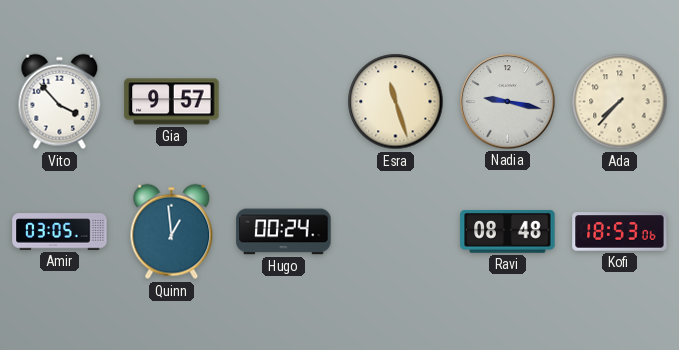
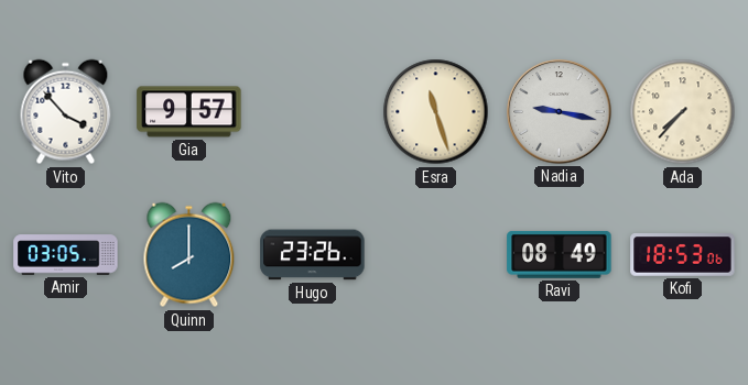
Quinn: 12:59 -> 8:00 (189, 255)
Hugo: 00:24 -> 23:26 (313, 255)
Ravi: 08:48 -> 08:49 (560, 255)
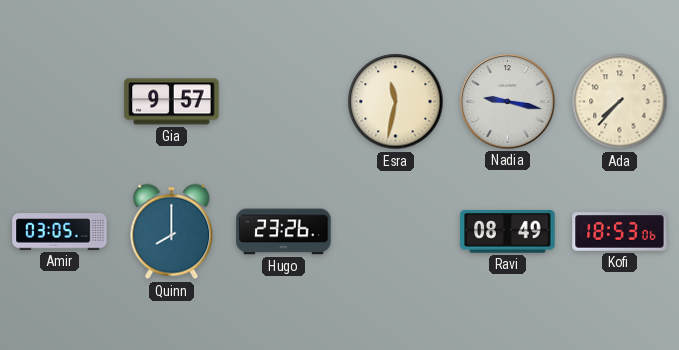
Vito: 3:53 -> none (66, 112)
Esra: 11:27 -> 11:32 (396, 102)
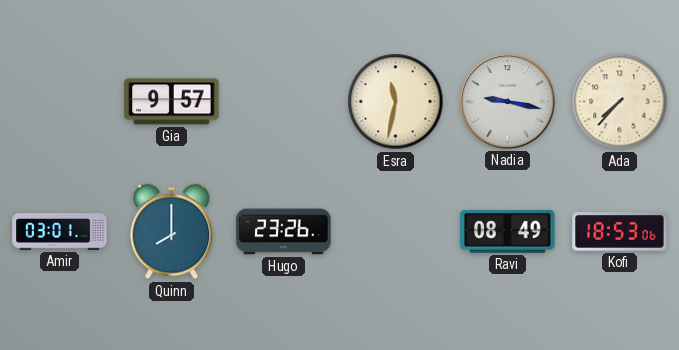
Amir: 03:05 -> 03:01 (60, 232)
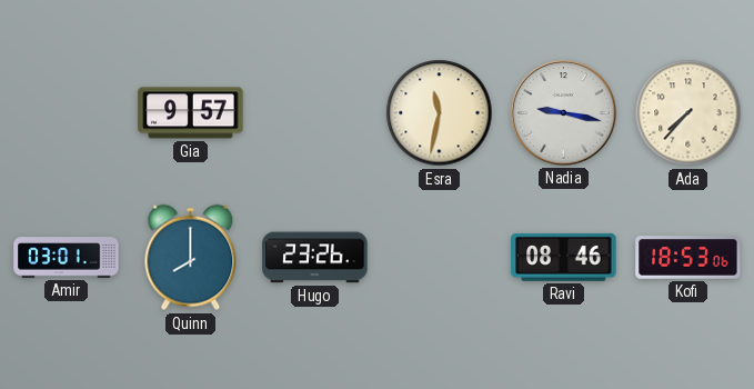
Ravi: 08:49 -> 08:46 (564, 258)
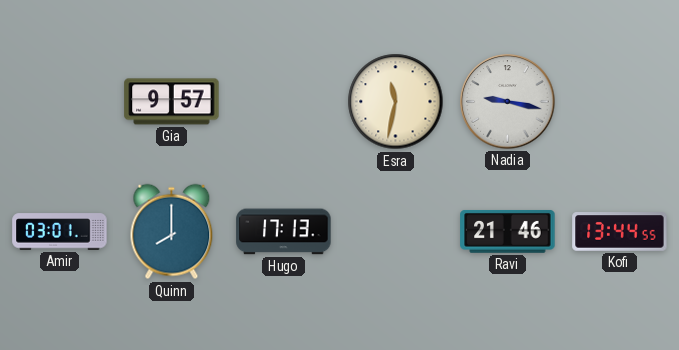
Ada: 7:37 -> none (688, 113)
Hugo: 23:26 -> 17:13 (284, 232)
Ravi: 08:46 -> 21:46 (508, 232)
Kofi: 18:53 -> 13:44 (620, 232)
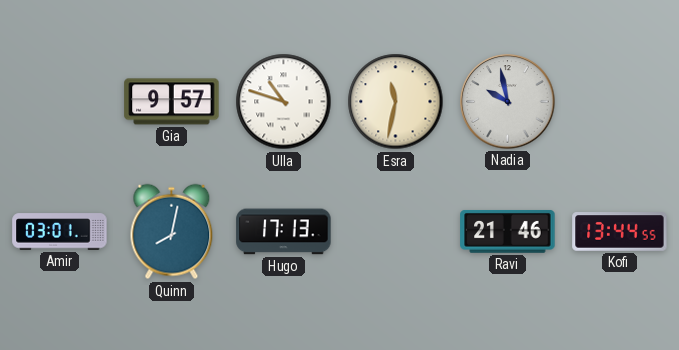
Ulla: none -> 10:48 (284, 102)
Nadia: 9:17 -> 9:58 (508, 102)
Quinn: 8:00 -> 8:02 (172, 232)
